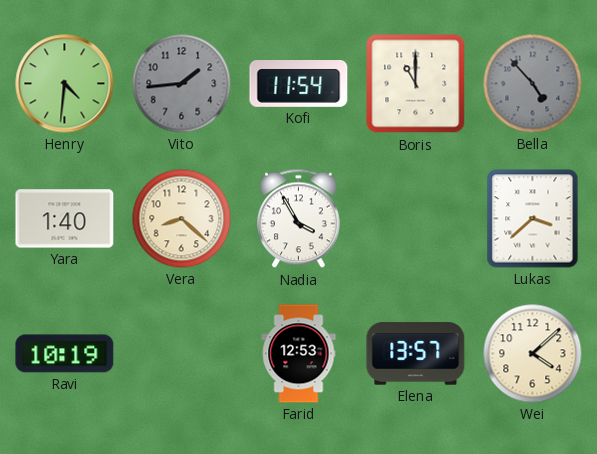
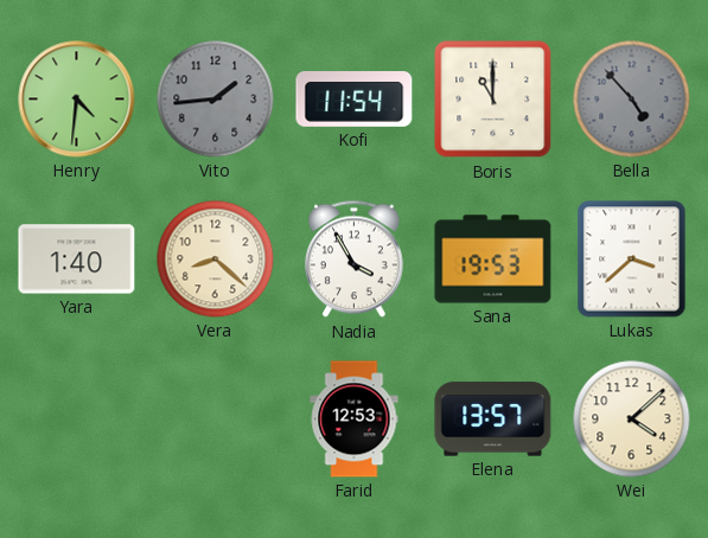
Sana: none -> 19:53 (493, 260)
Ravi: 10:19 -> none (65, 354)
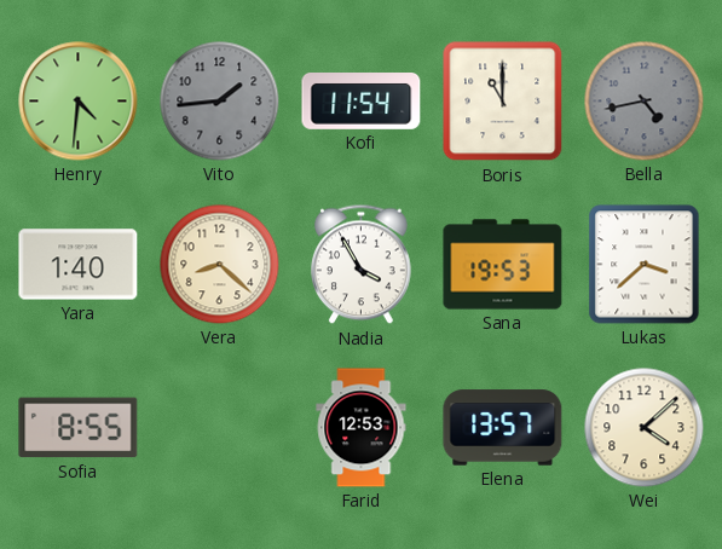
Bella: 4:53 -> 4:43 (645, 102)
Sofia: none -> 8:55 (79, 428)
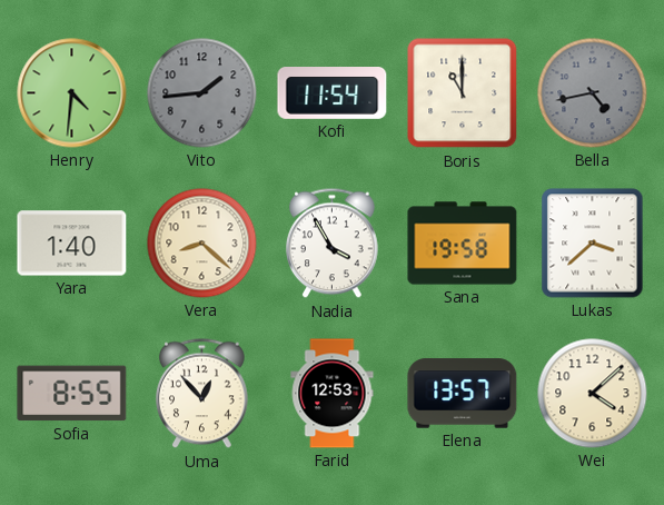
Sana: 19:53 -> 19:58 (463, 244)
Uma: none -> 12:53 (202, 394)
